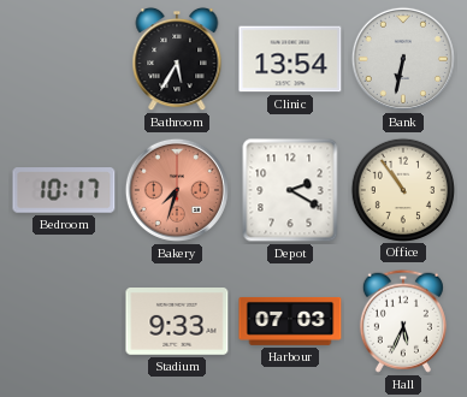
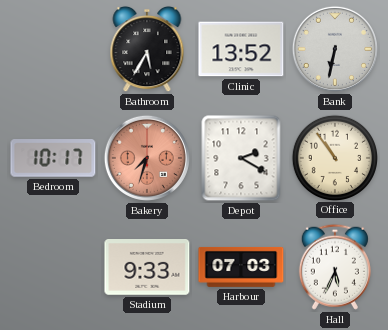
Clinic: 13:54 -> 13:52 (241, 49)
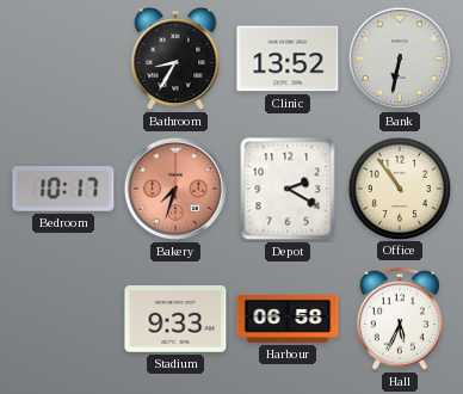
Bathroom: 5:35 -> 8:35 (175, 59)
Harbour: 07:03 -> 06:58 (288, 319)
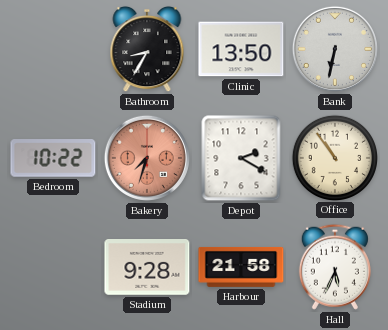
Clinic: 13:52 -> 13:50 (241, 49)
Bedroom: 10:17 -> 10:22 (53, 158)
Stadium: 9:33 -> 9:28 (147, 268)
Harbour: 06:58 -> 21:58 (241, 267)
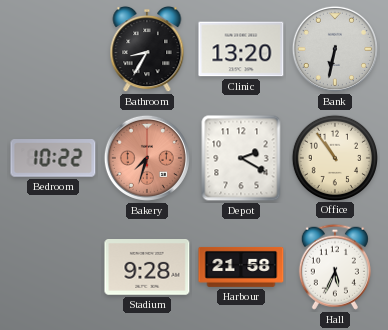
Clinic: 13:50 -> 13:20 (241, 49)
